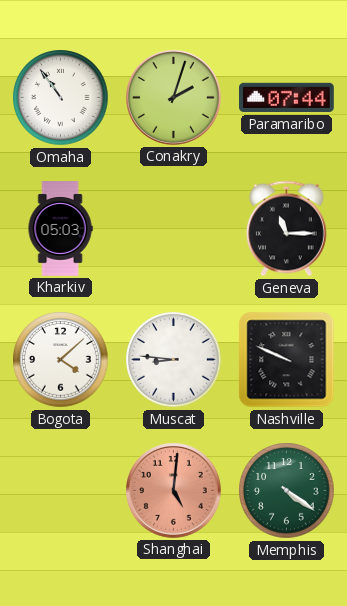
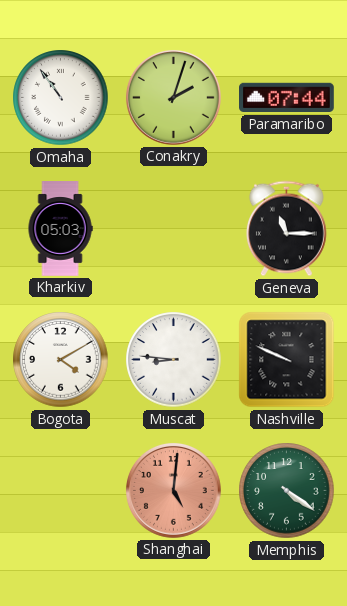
Bogota: 4:08 -> 4:10 (61, 360)
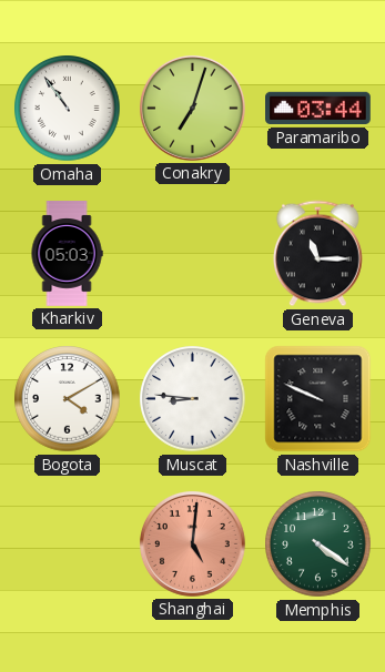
Conakry: 2:03 -> 7:03 (192, 108)
Paramaribo: 07:44 -> 03:44 (318, 109)
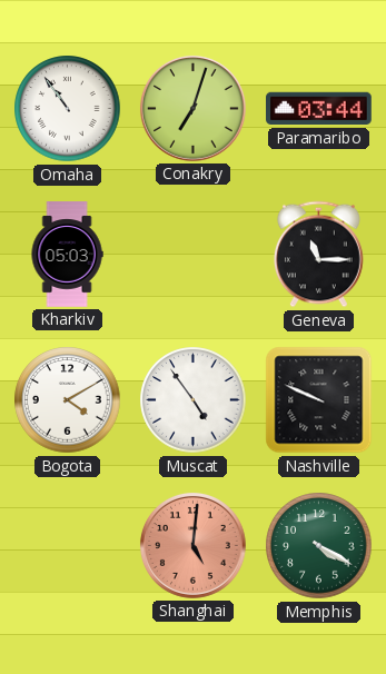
Muscat: 8:46 -> 4:54 (194, 400)
Memphis: 4:21 -> 4:20 (319, 546)
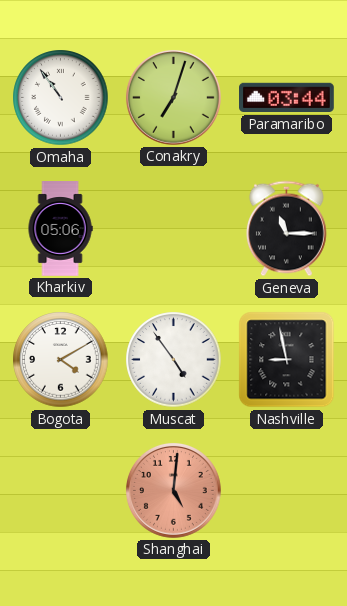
Kharkiv: 05:03 -> 05:06 (60, 229)
Nashville: 9:49 -> 8:58 (287, 360)
Memphis: 4:20 -> none (319, 546)
